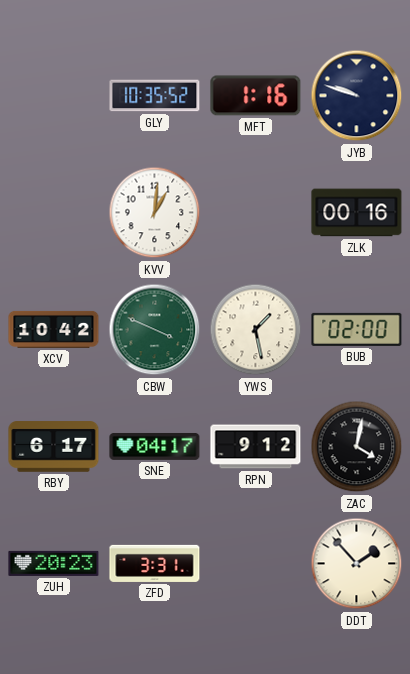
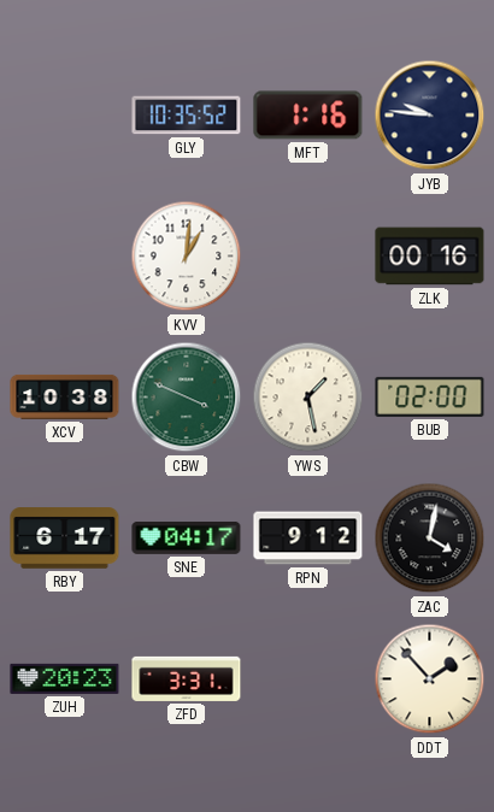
JYB: 9:48 -> 9:46 (430, 116)
XCV: 10:42 -> 10:38 (65, 396)
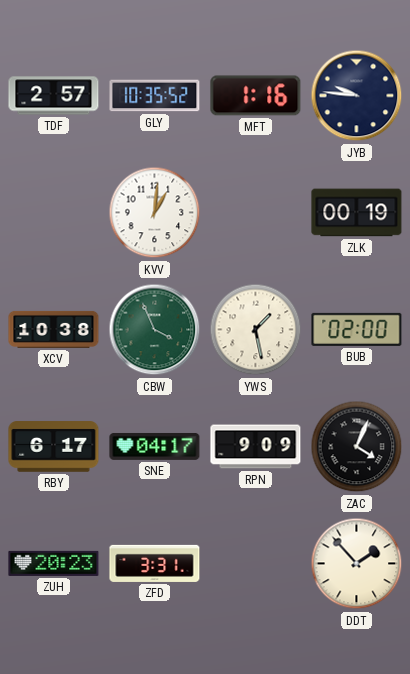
TDF: none -> 2:57 (54, 96)
ZLK: 00:16 -> 00:19 (357, 213)
CBW: 3:49 -> 3:56 (155, 330)
RPN: 9:12 -> 9:09 (256, 447)
ZAC: 4:02 -> 4:04 (357, 447)
